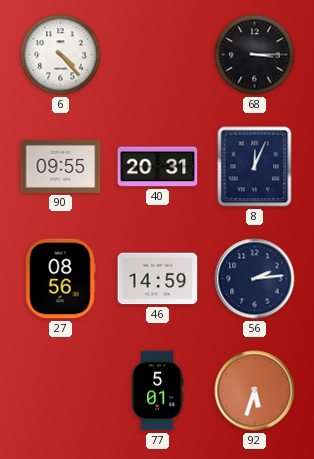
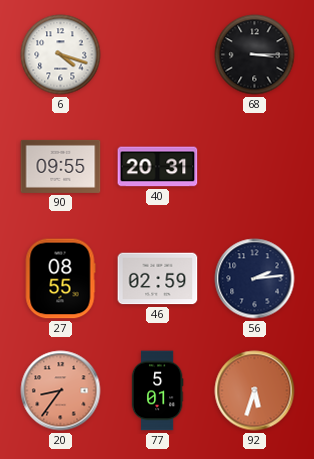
6: 4:23 -> 4:18 (61, 55)
8: 12:04 -> none (255, 167)
27: 08:56 -> 08:55 (60, 279)
46: 14:59 -> 02:59 (158, 279)
20: none -> 8:36 (61, 391)
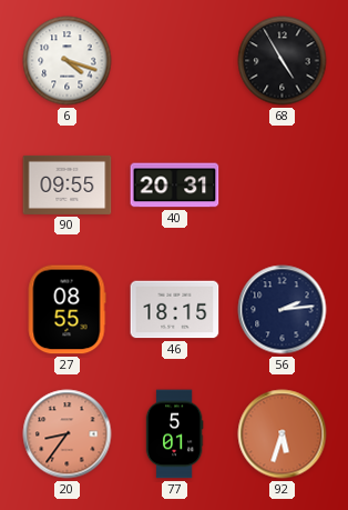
68: 3:15 -> 4:55 (283, 61)
46: 02:59 -> 18:15 (175, 310)
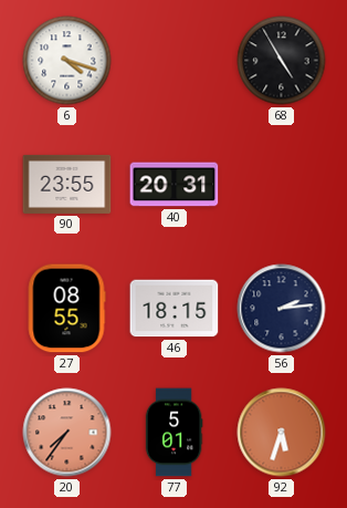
90: 09:55 -> 23:55 (67, 184)
20: 8:36 -> 7:36 (67, 433)
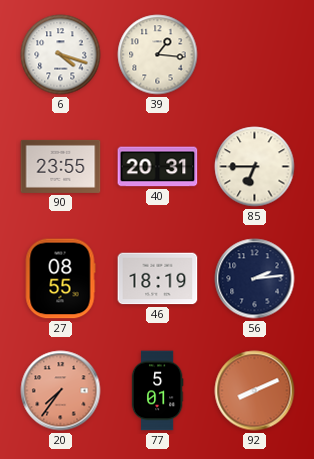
39: none -> 1:16 (158, 55)
68: 4:55 -> none (282, 61)
85: none -> 6:45 (255, 167)
46: 18:15 -> 18:19 (158, 279)
92: 5:33 -> 8:11 (255, 391)
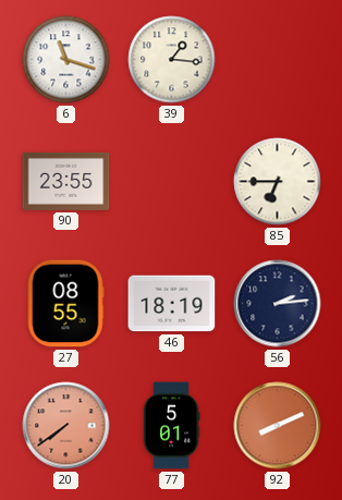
6: 4:18 -> 11:18 (66, 60)
40: 20:31 -> none (158, 167)
20: 7:36 -> 7:39 (66, 426)
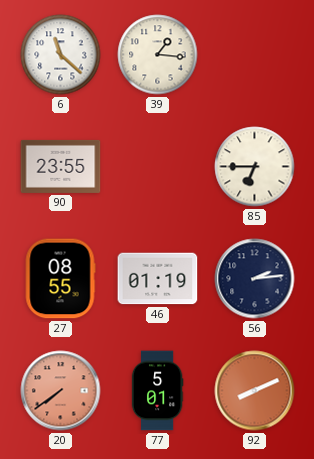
6: 11:18 -> 11:22 (61, 55)
46: 18:19 -> 01:19 (158, 279)
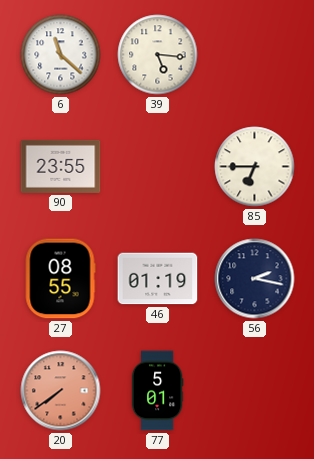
39: 1:16 -> 5:16 (158, 55)
56: 2:14 -> 2:17 (255, 279)
92: 8:11 -> none (255, 391)
